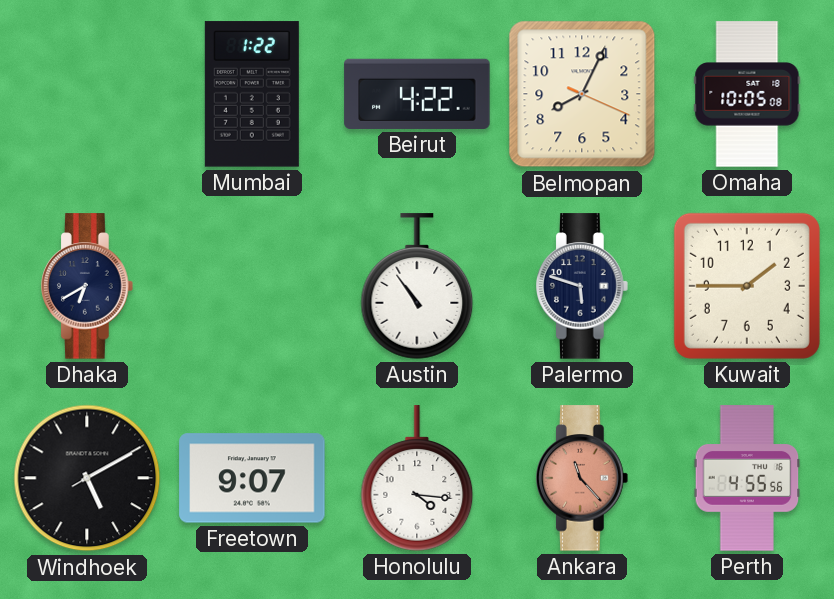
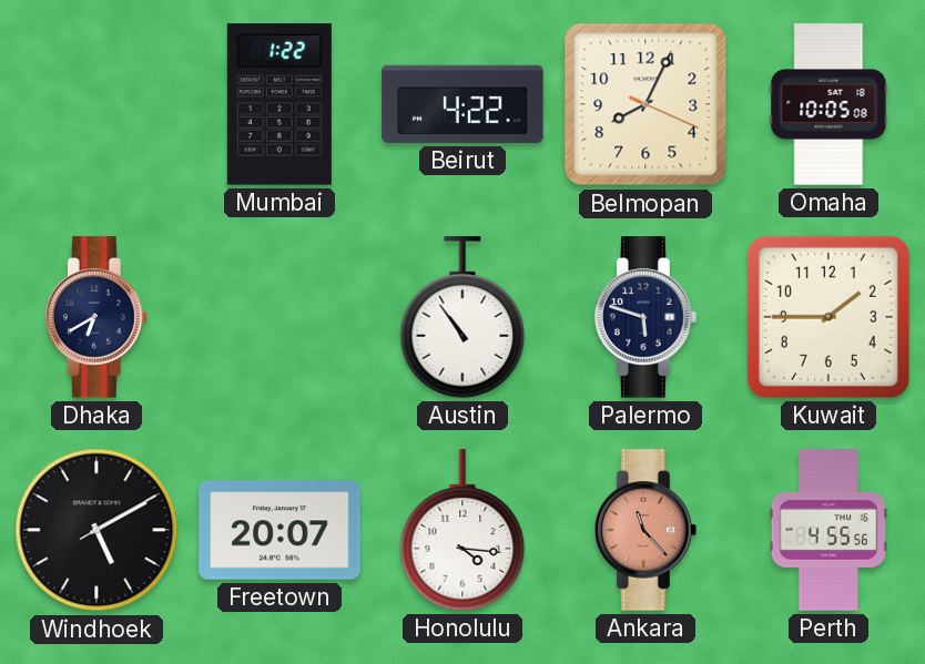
Freetown: 9:07 -> 20:07 (279, 530)
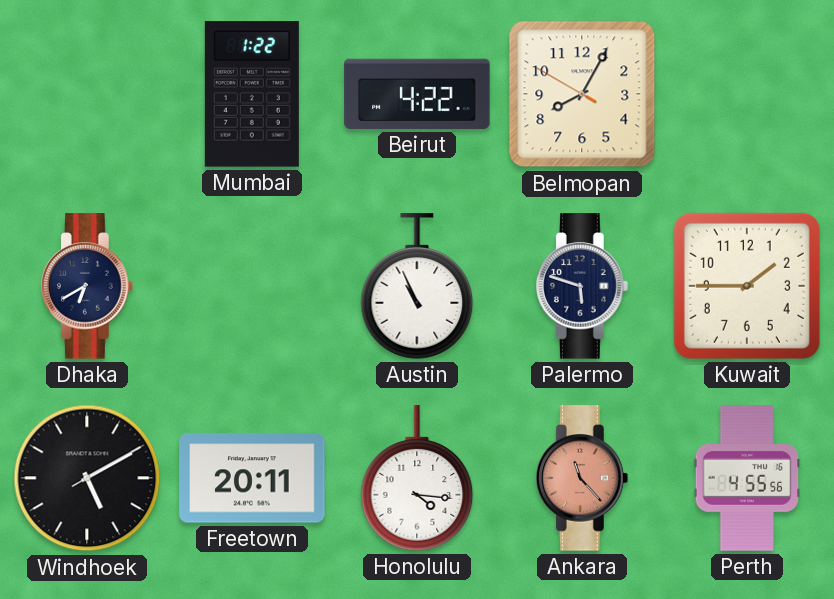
Belmopan: 8:04:19 -> 8:04:50 (582, 94)
Omaha: 10:05 -> none (829, 104)
Austin: 10:54 -> 10:56 (417, 286)
Freetown: 20:07 -> 20:11 (252, 478)
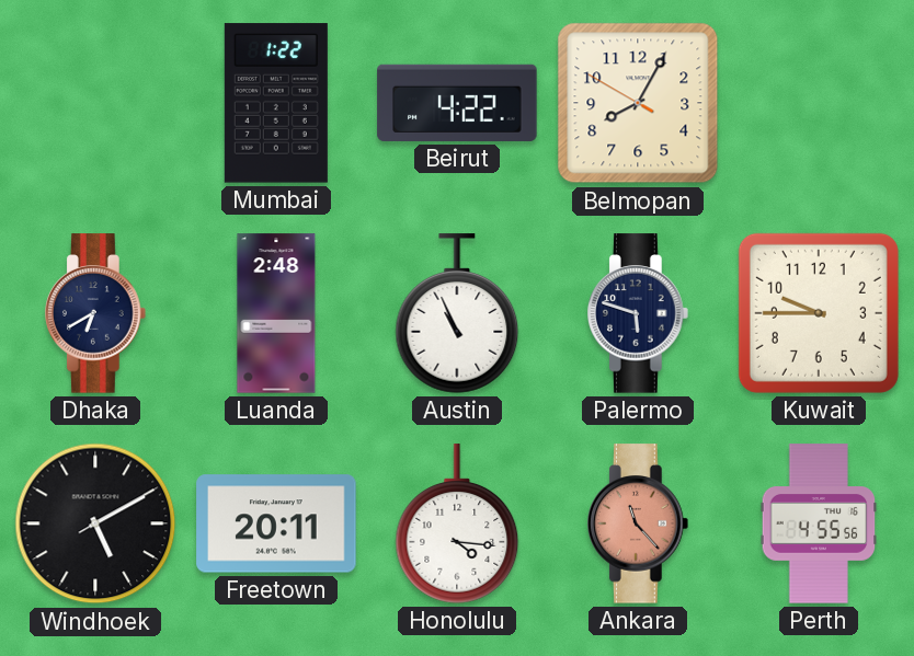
Luanda: none -> 2:48 (276, 313)
Kuwait: 1:45 -> 9:45 (819, 313)
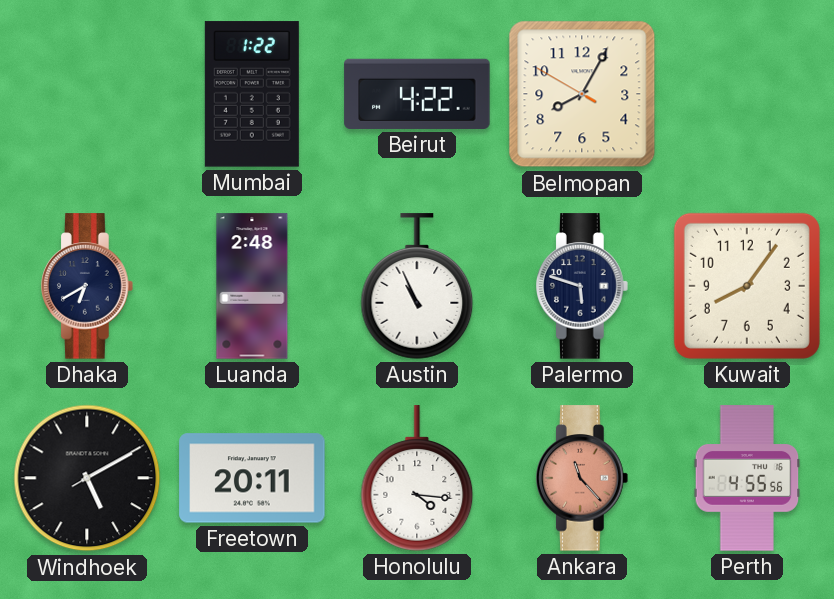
Kuwait: 9:45 -> 8:06 (747, 286)
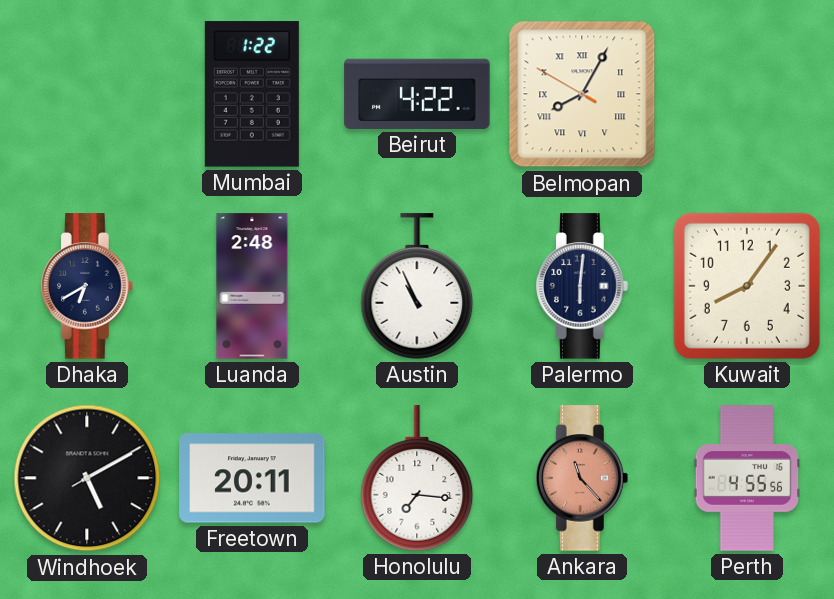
Belmopan numerals: Arabic -> Roman (582, 94)
Palermo: 5:48 -> 6:01 (583, 286)
Honolulu: 4:16 -> 7:16 (417, 478)
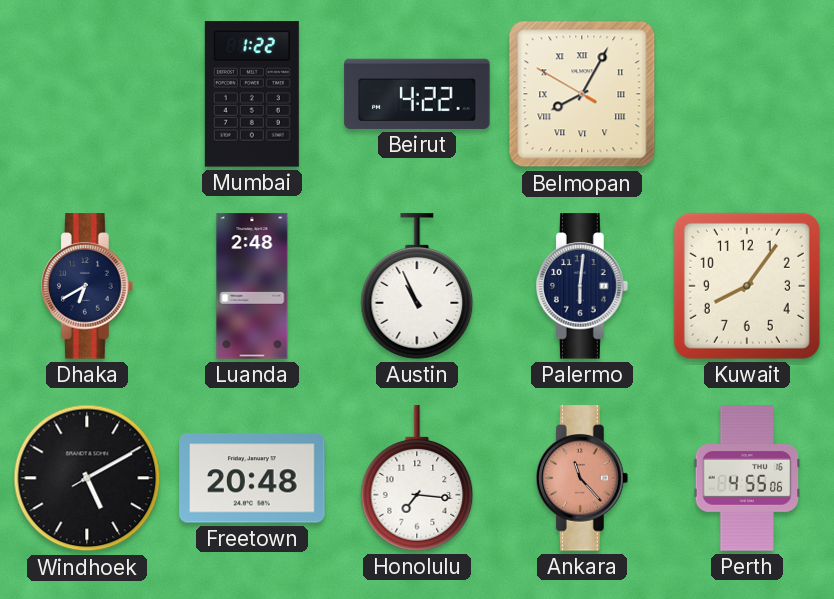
Freetown: 20:11 -> 20:48 (252, 478)
Perth: 4:55:56 -> 4:55:06 (747, 478)
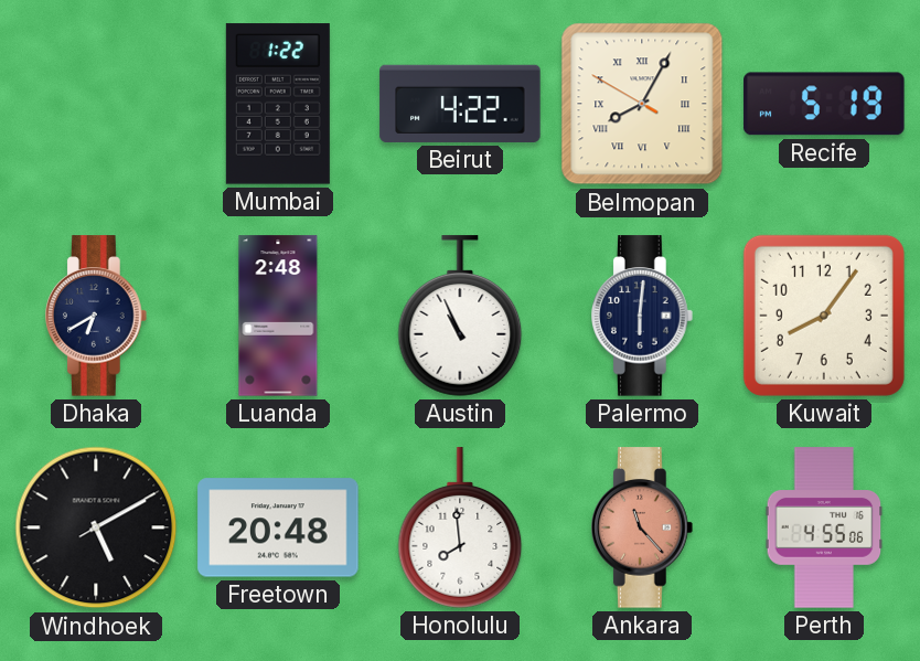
Recife: none -> 5:19 (824, 104)
Honolulu: 7:16 -> 7:59 (460, 527)
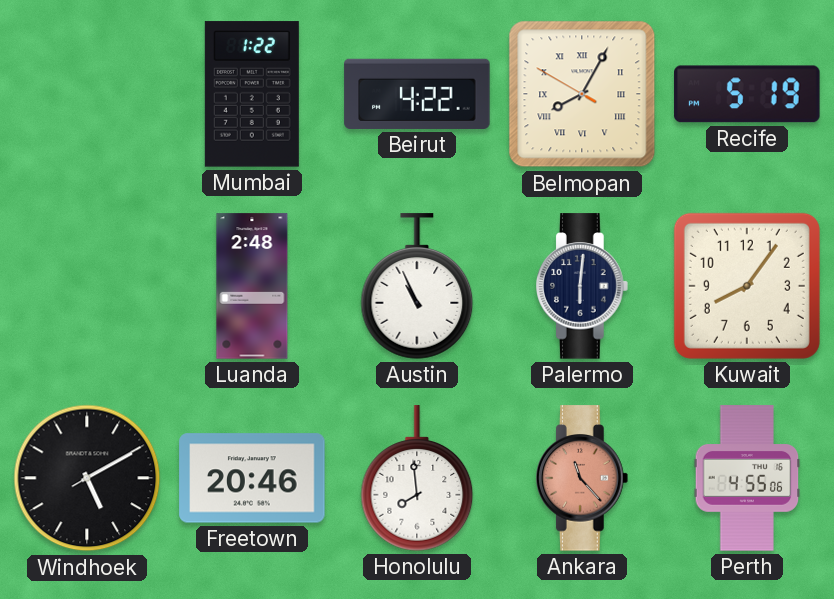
Dhaka: 6:40 -> none (97, 316)
Freetown: 20:48 -> 20:46 (252, 478)
